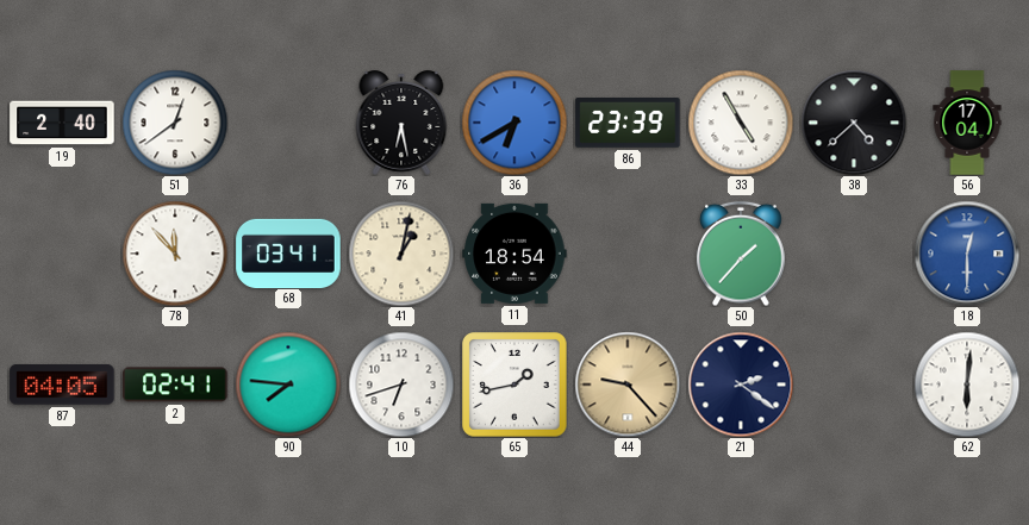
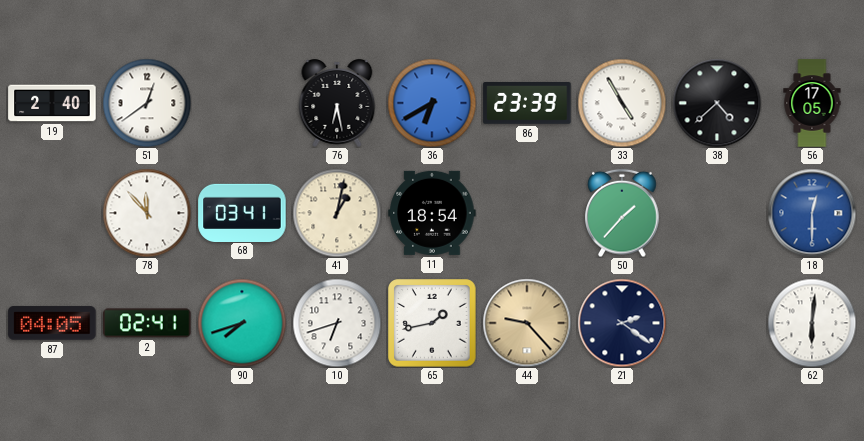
56: 17:04 -> 17:05 (812, 103)
90: 7:46 -> 7:42 (242, 323)
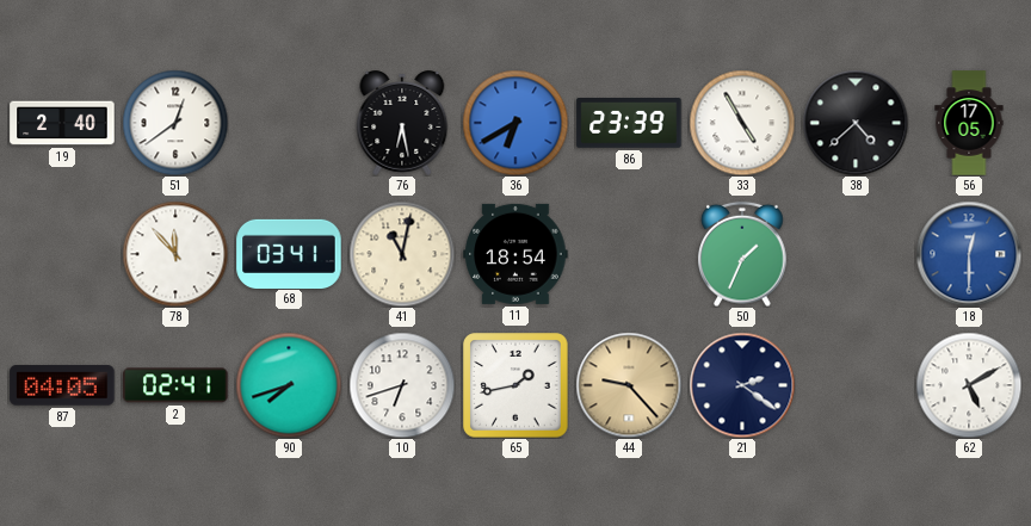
41: 1:02 -> 11:02 (402, 254)
50: 1:37 -> 1:34 (742, 254)
62: 6:01 -> 5:10 (969, 385)
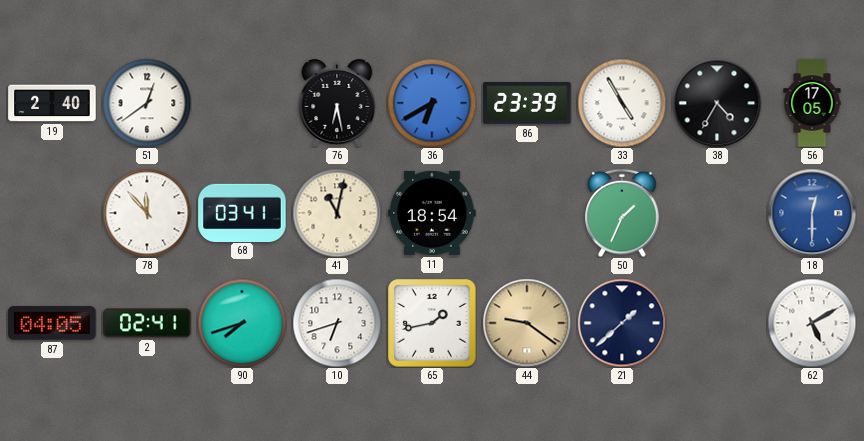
38: 4:38 -> 4:35 (717, 103)
44: 9:23 -> 9:21 (527, 323)
21: 2:21 -> 1:38 (622, 323)
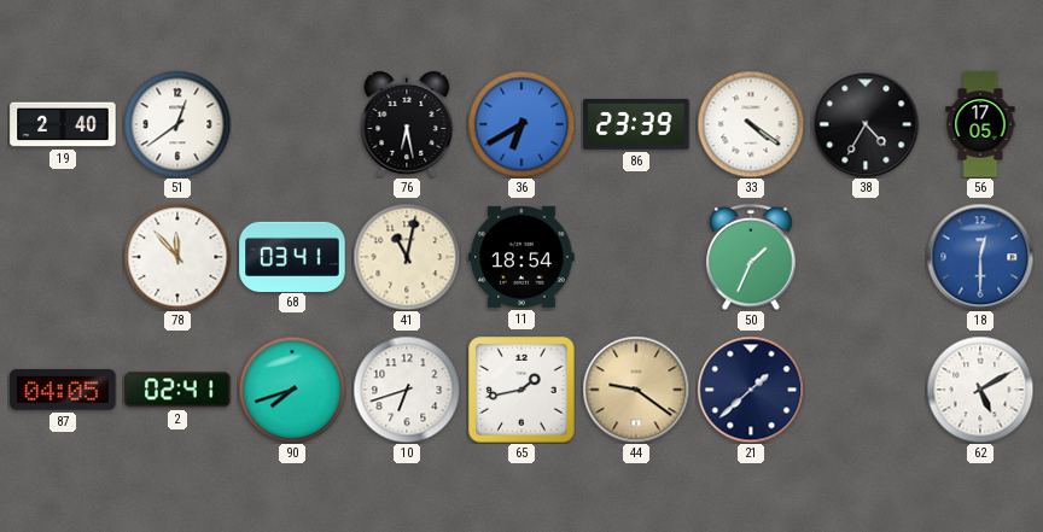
33: 4:55 -> 4:21 (751, 124)
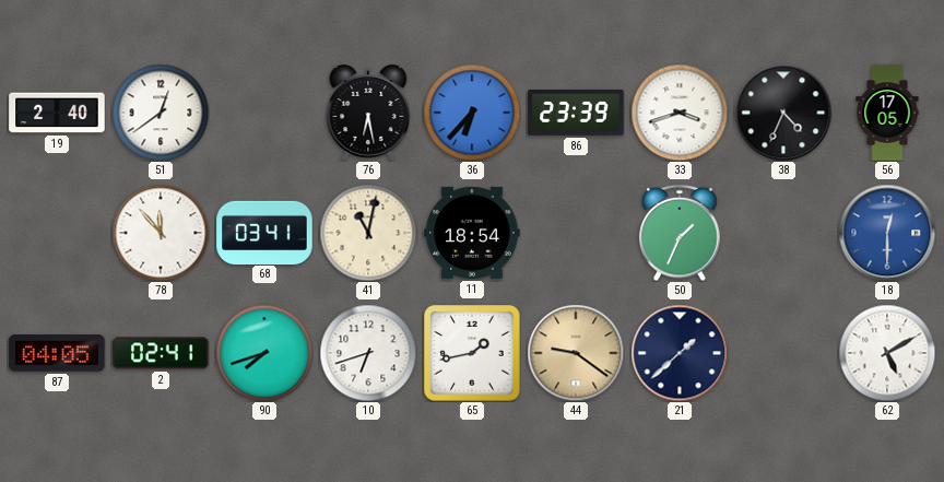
36: 6:40 -> 6:37 (472, 113)
33: 4:21 -> 3:42 (680, 113)
38: 4:35 -> 4:34 (783, 113)
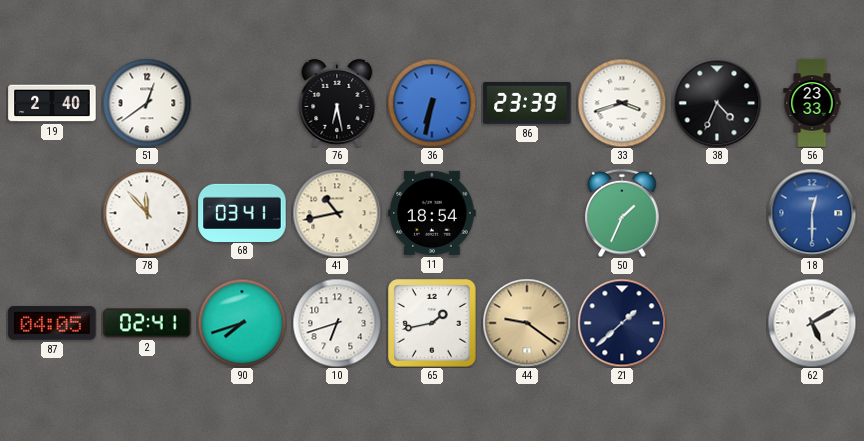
36: 6:37 -> 6:32 (432, 103)
56: 17:05 -> 23:33 (812, 103)
41: 11:02 -> 10:43 (337, 213)
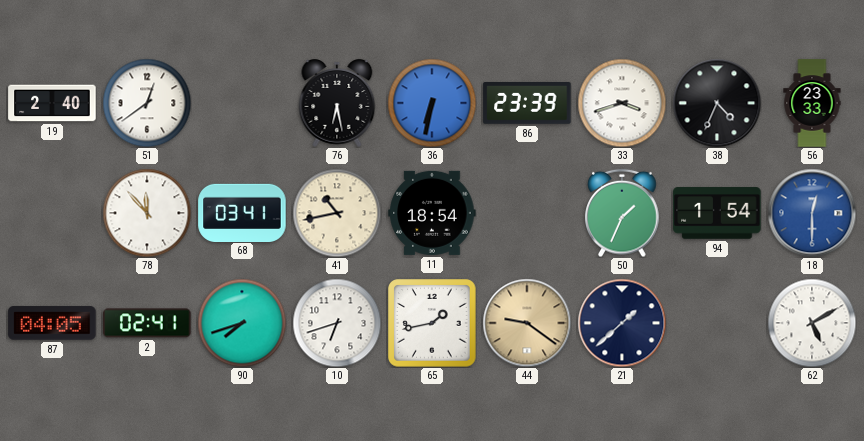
94: none -> 1:54 (717, 213)
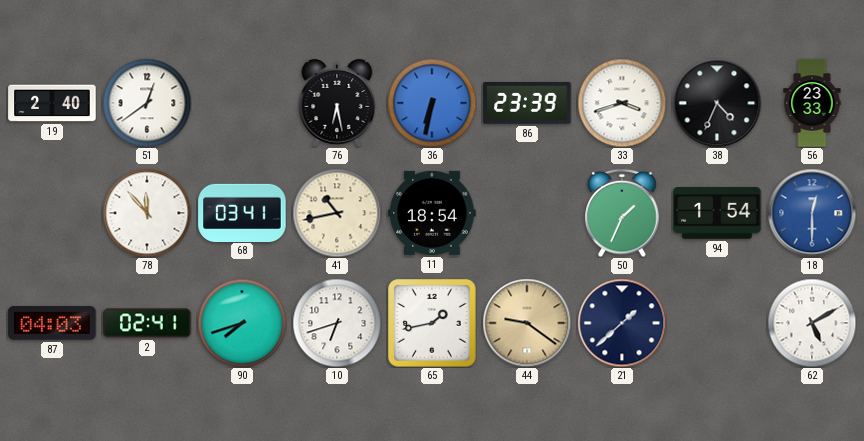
87: 04:05 -> 04:03 (52, 323)
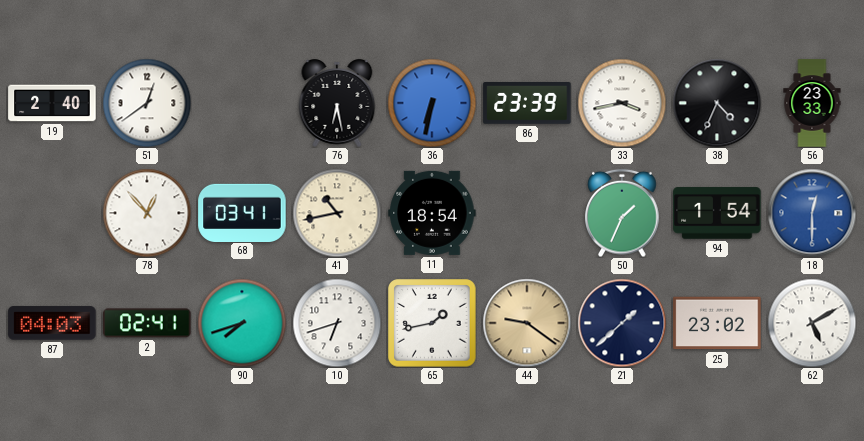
33: 3:42 -> 3:43 (622, 103)
78: 11:53 -> 12:53 (147, 213)
25: none -> 23:02 (717, 323)
